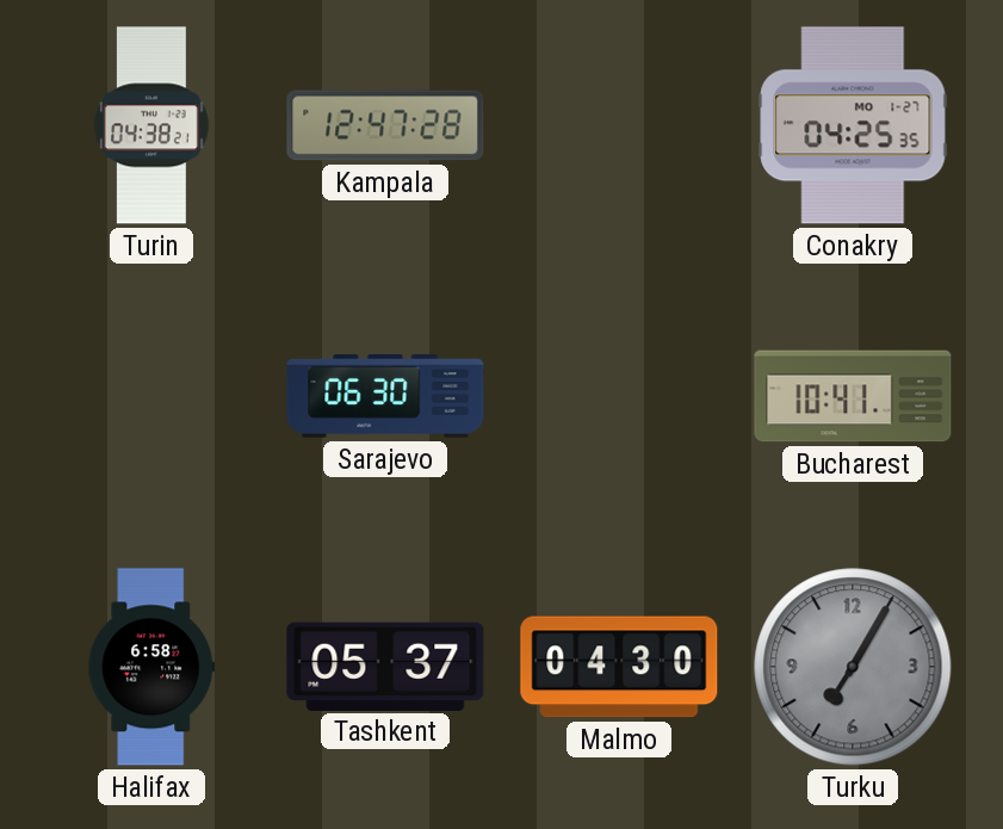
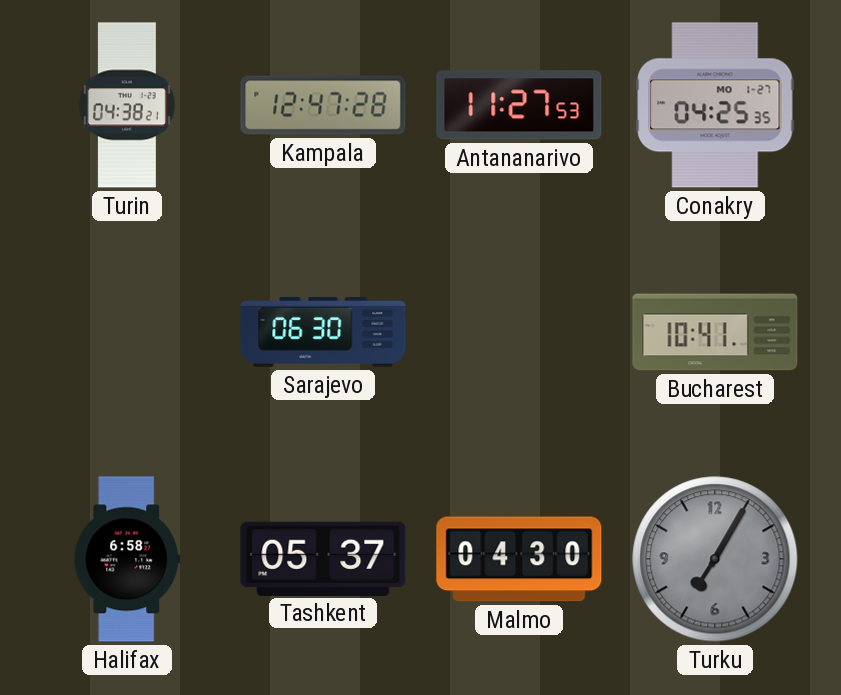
Antananarivo: none -> 11:27 (519, 105)
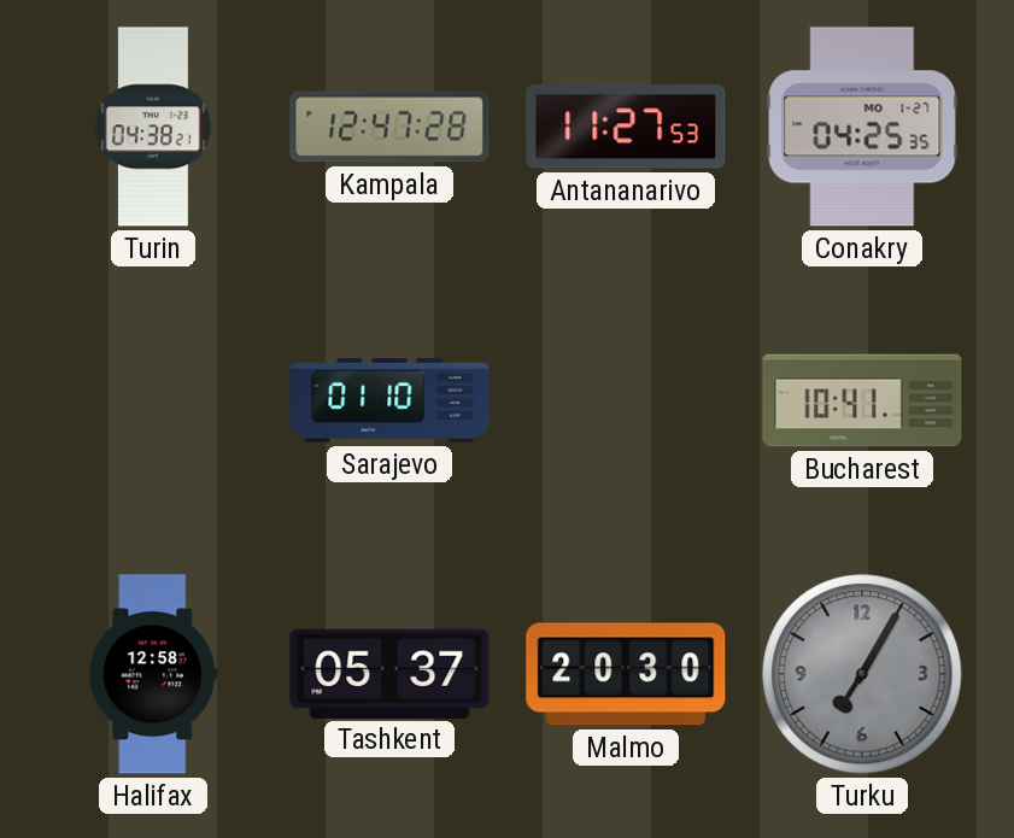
Sarajevo: 06:30 -> 01:10 (389, 400)
Halifax: 6:58 -> 12:58 (153, 674)
Malmo: 04:30 -> 20:30 (626, 674)
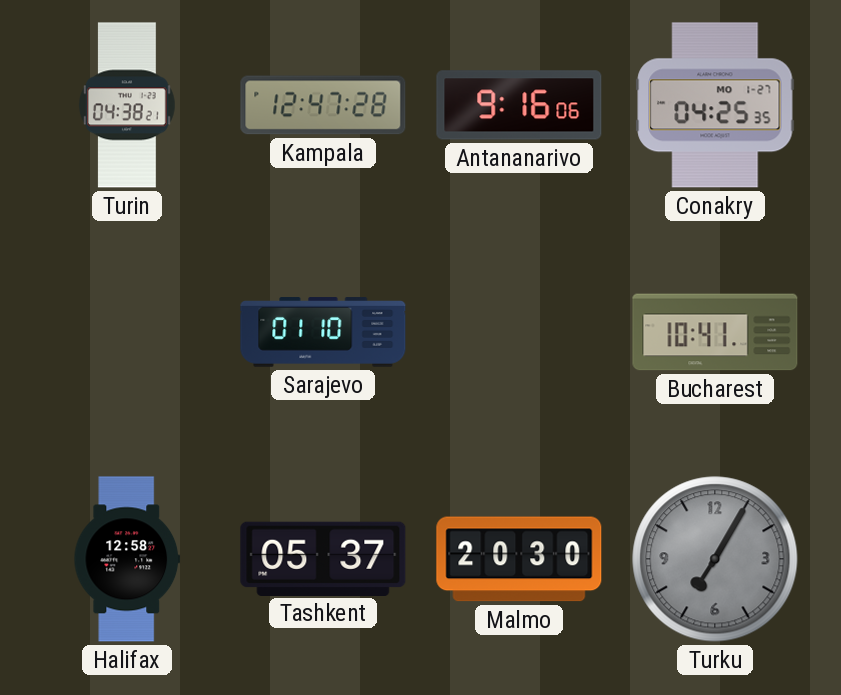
Antananarivo: 11:27 -> 9:16 (519, 105)
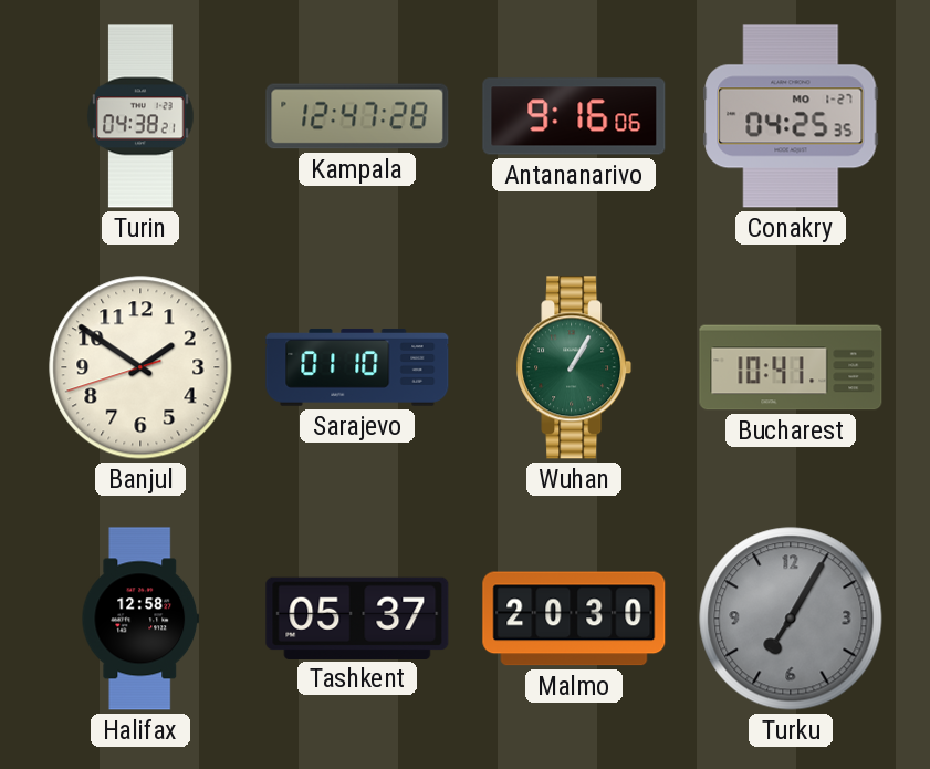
Banjul: none -> 1:50 (140, 367)
Wuhan: none -> 1:05 (574, 367)
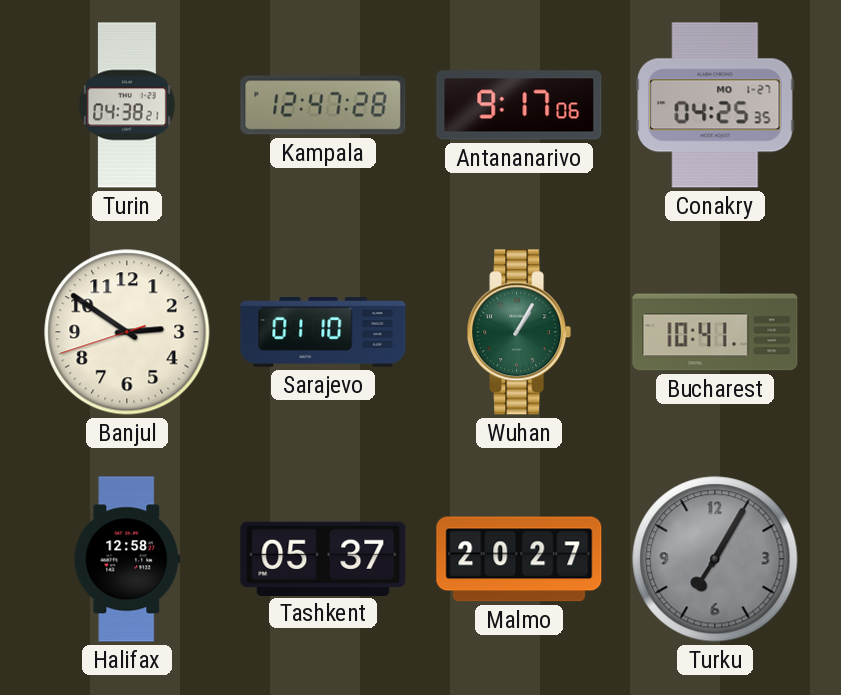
Antananarivo: 9:16 -> 9:17 (519, 105)
Banjul: 1:50 -> 2:50 (127, 332)
Malmo: 20:30 -> 20:27 (519, 559)
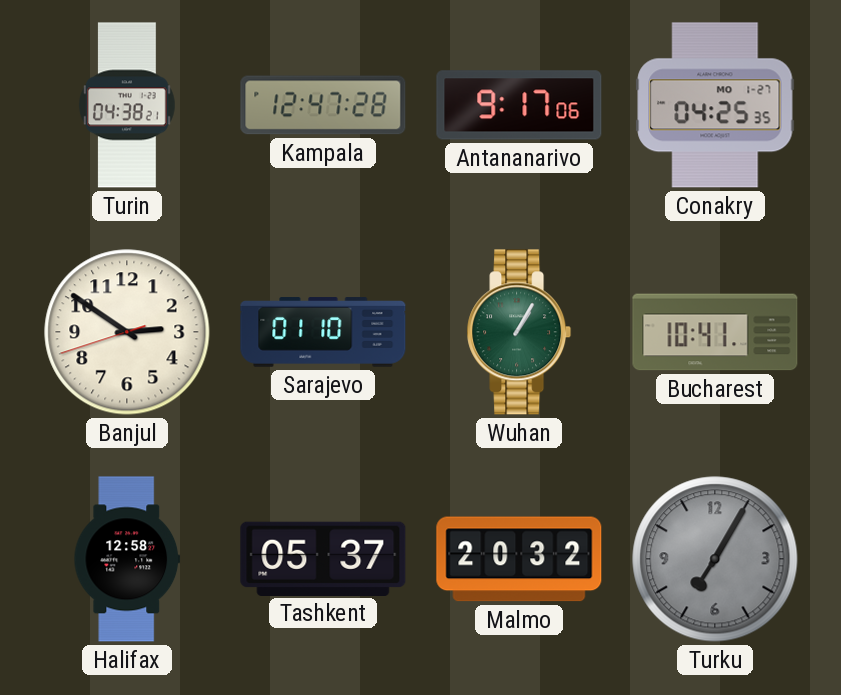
Malmo: 20:27 -> 20:32 (519, 559)
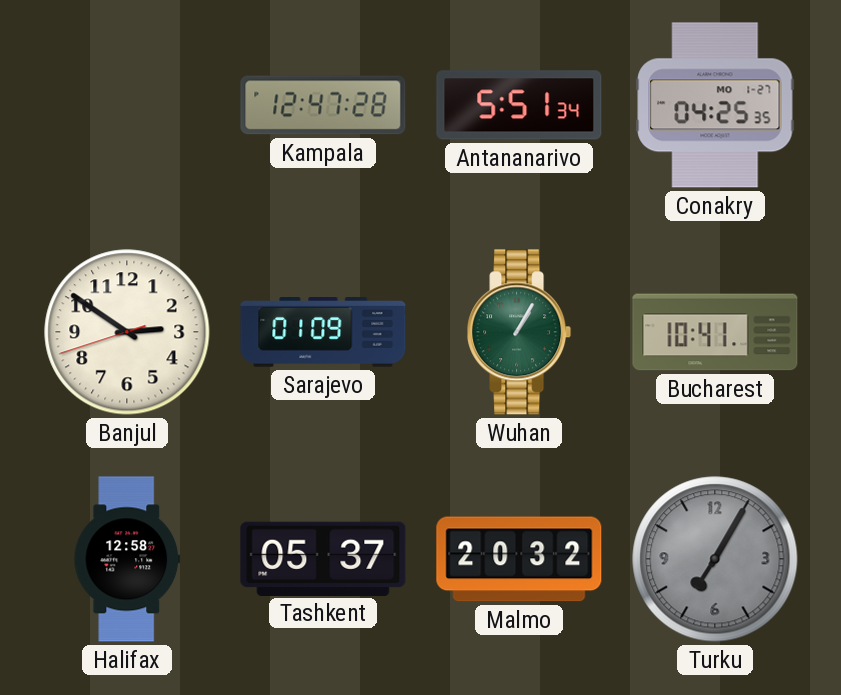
Turin: 04:38 -> none (128, 105)
Antananarivo: 9:17 -> 5:51 (519, 105)
Sarajevo: 01:10 -> 01:09 (323, 332)
